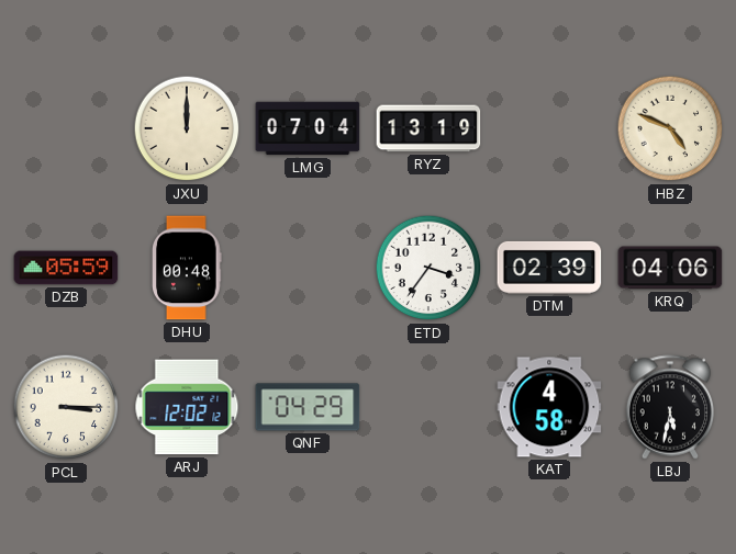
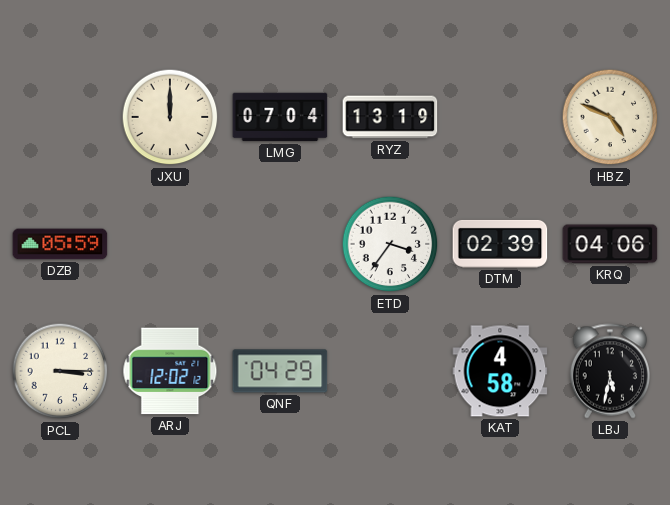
DHU: 00:48 -> none (187, 268)
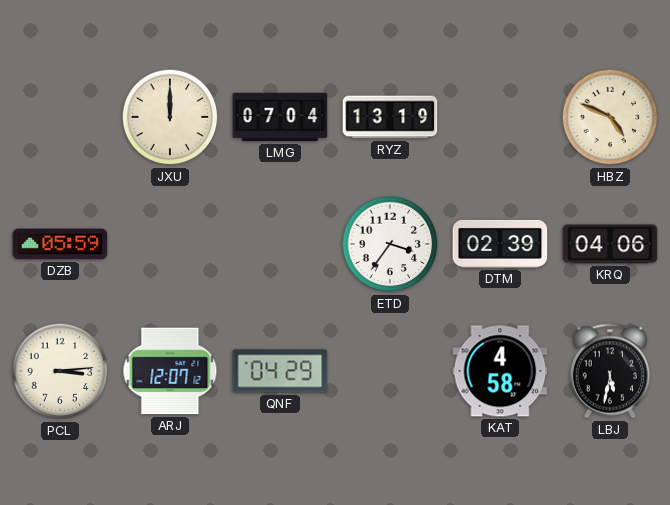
PCL: 3:15 -> 3:14 (60, 371)
ARJ: 12:02 -> 12:07 (170, 371)
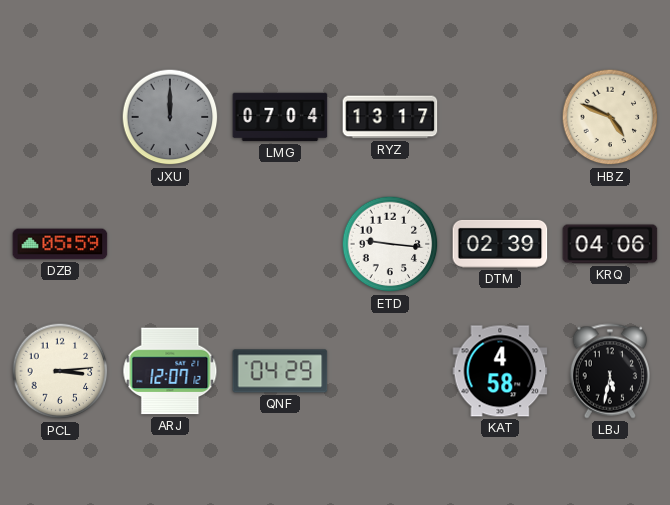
JXU dial: cream -> grey (170, 117)
RYZ: 13:19 -> 13:17 (390, 117)
ETD: 3:36 -> 9:16 (390, 244)
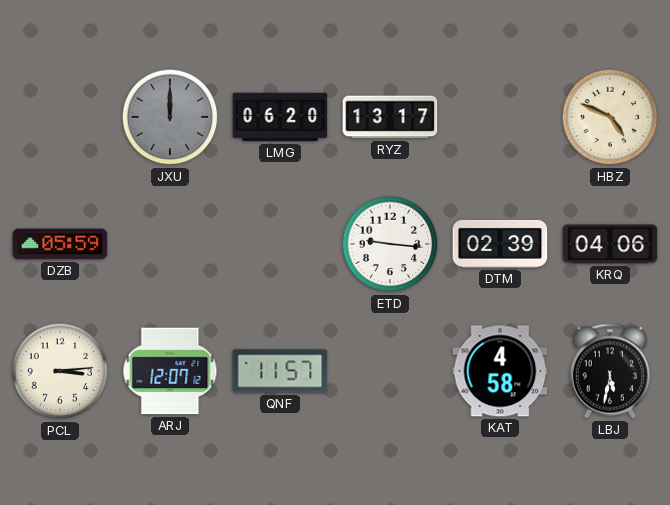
LMG: 07:04 -> 06:20 (280, 117)
QNF: 04:29 -> 11:57 (280, 371)
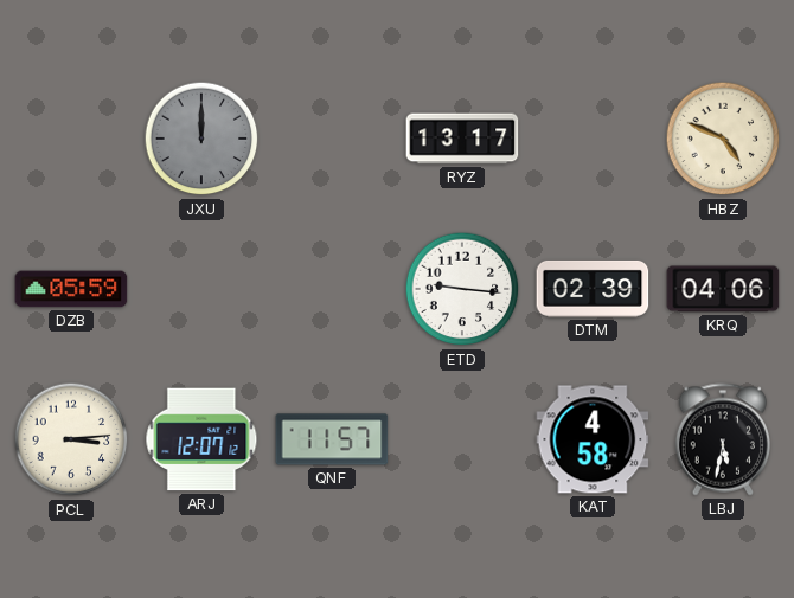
LMG: 06:20 -> none (280, 117)
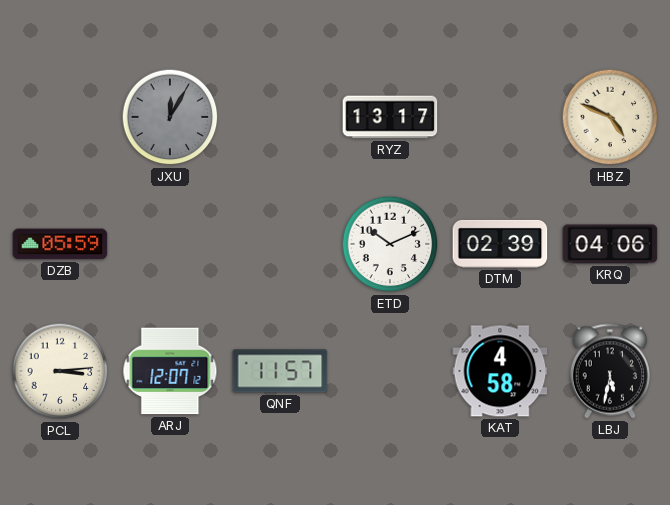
JXU: 12:00 -> 12:05 (170, 117)
ETD: 9:16 -> 10:11 (390, 244)
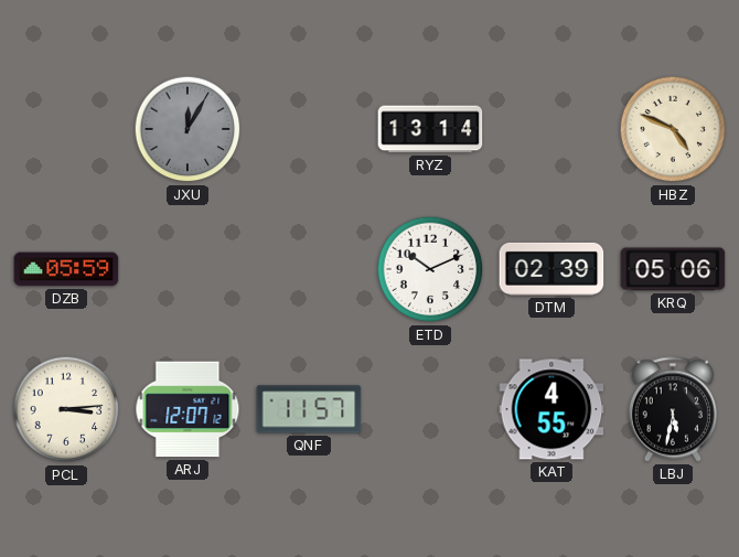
RYZ: 13:17 -> 13:14 (430, 129)
KRQ: 04:06 -> 05:06 (673, 269)
KAT: 4:58 -> 4:55 (551, 409)
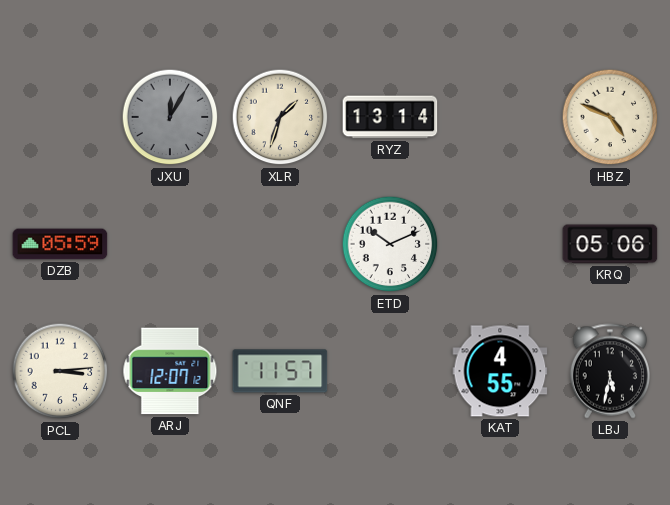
XLR: none -> 1:33 (280, 117)
DTM: 02:39 -> none (551, 269)
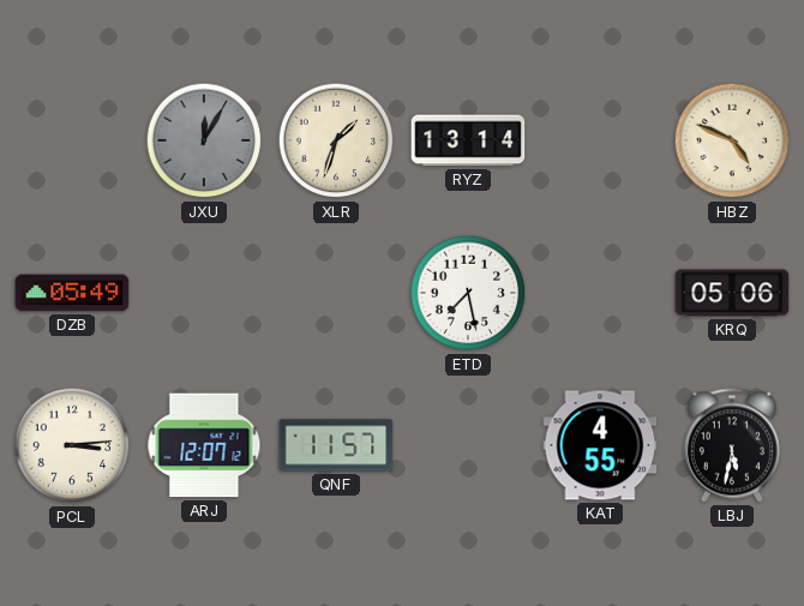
DZB: 05:59 -> 05:49 (72, 293)
ETD: 10:11 -> 7:28 (468, 293)
